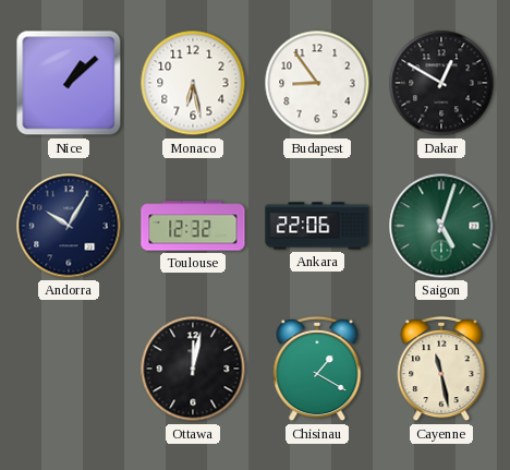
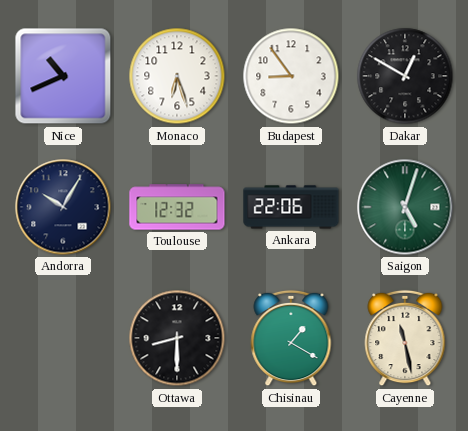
Nice: 1:08 -> 10:41 (63, 76)
Monaco: 6:28 -> 6:27 (177, 76)
Ottawa: 12:02 -> 8:30 (177, 338)
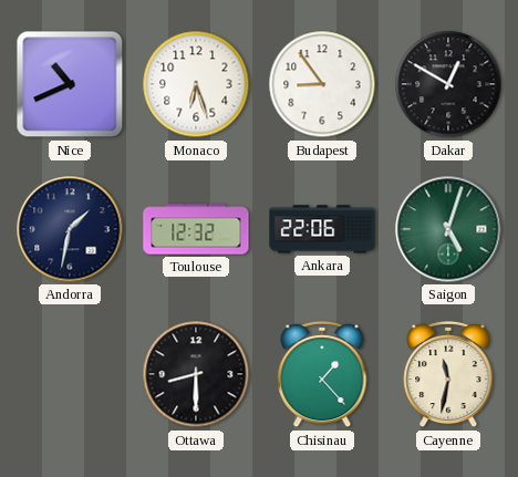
Andorra: 10:05 -> 1:32 (70, 229)
Chisinau: 1:20 -> 1:23 (322, 374)
Cayenne: 11:28 -> 11:32 (448, 374)
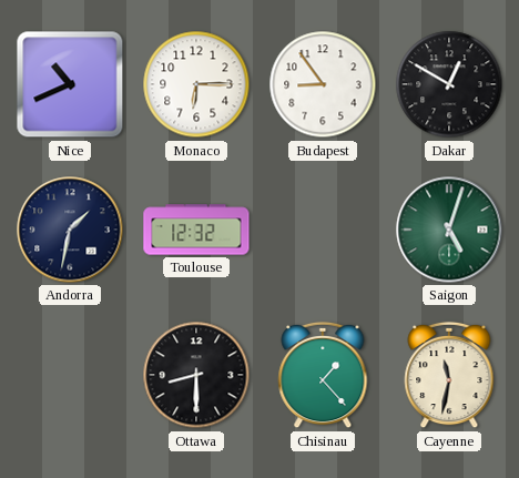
Monaco: 6:27 -> 6:15 (196, 84)
Ankara: 22:06 -> none (322, 229)
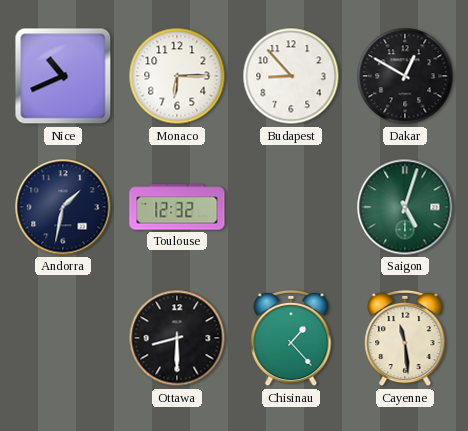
Budapest: 8:54 -> 8:53 (291, 76)
Cayenne: 11:32 -> 11:29 (405, 338)
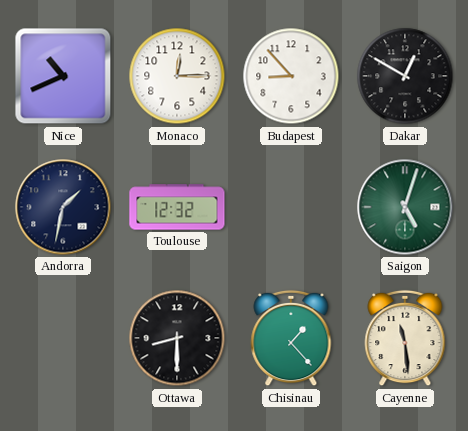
Monaco: 6:15 -> 12:15 (177, 76)
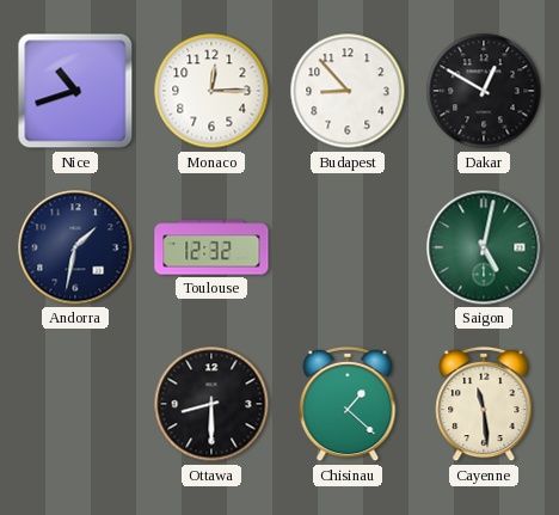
Nice: 10:41 -> 10:42 (75, 91)
Saigon: 5:03 -> 5:02 (484, 247)
Chisinau: 1:23 -> 1:22 (348, 404)
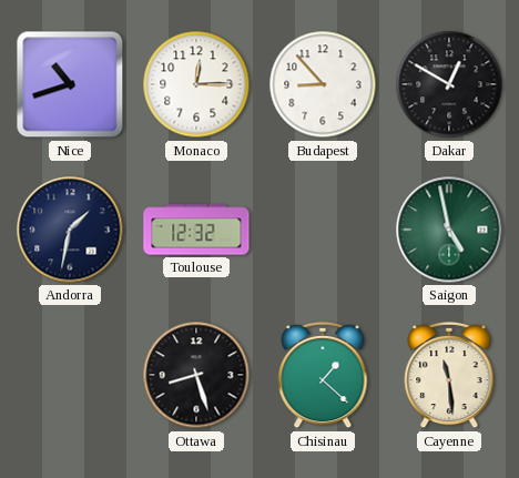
Saigon: 5:02 -> 4:58 (449, 230)
Ottawa: 8:30 -> 8:27 (196, 375)
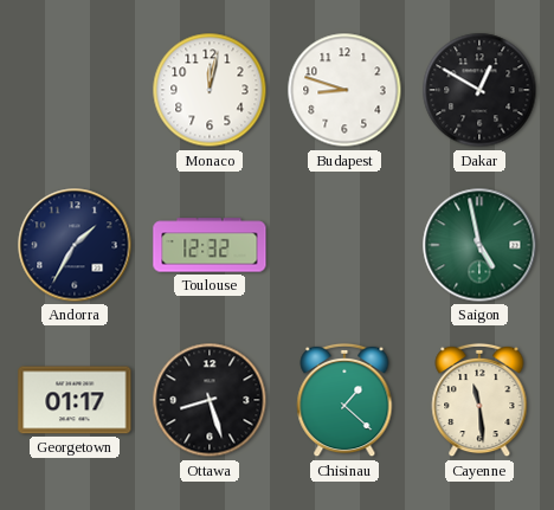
Nice: 10:42 -> none (70, 84)
Monaco: 12:15 -> 12:02 (210, 90)
Budapest: 8:53 -> 8:48 (344, 90)
Andorra: 1:32 -> 1:35 (75, 245)
Georgetown: none -> 01:17 (75, 400)
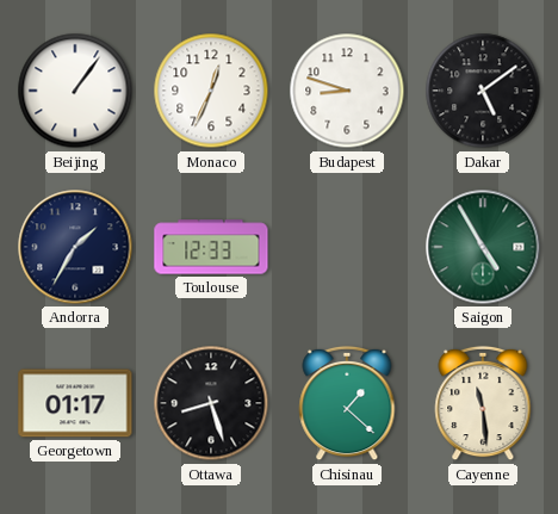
Beijing: none -> 1:06 (75, 91)
Monaco: 12:02 -> 12:34 (211, 91)
Dakar: 12:50 -> 5:09 (483, 91)
Toulouse: 12:32 -> 12:33 (211, 247)
Saigon: 4:58 -> 4:55 (483, 247)
